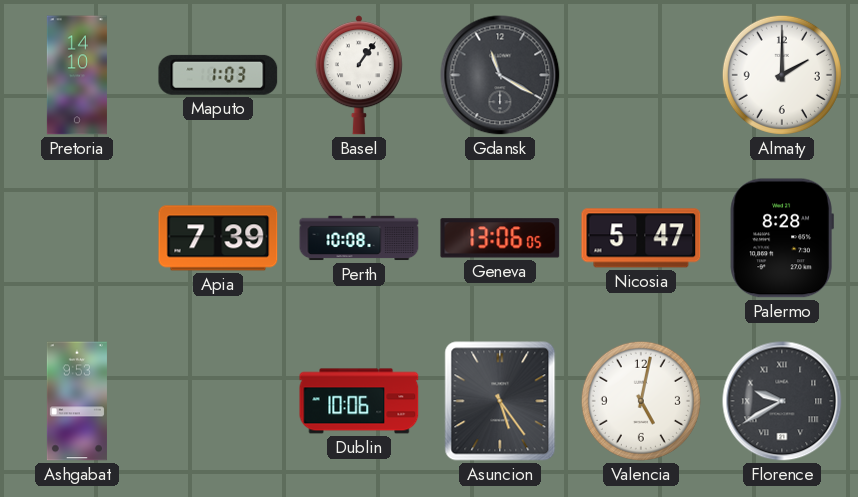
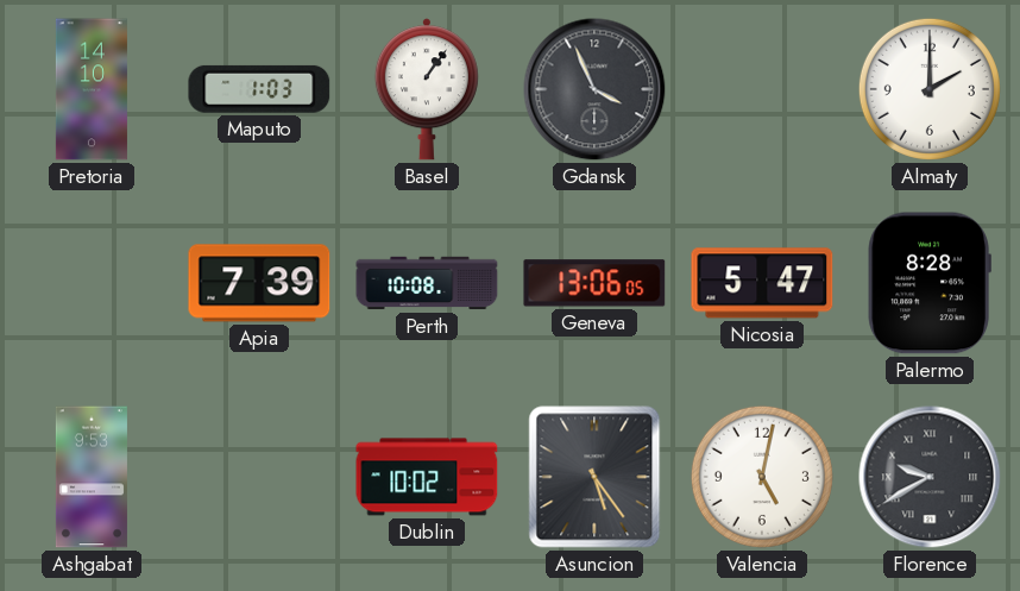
Gdansk: 11:20 -> 3:56 (594, 89)
Dublin: 10:06 -> 10:02 (427, 477)
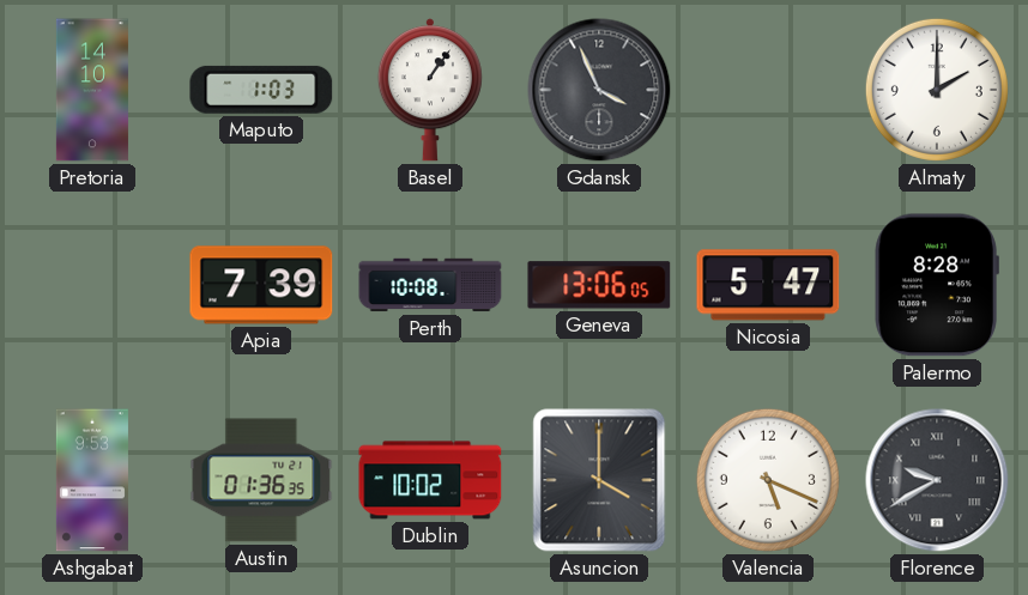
Austin: none -> 01:36 (261, 480)
Asuncion: 5:24 -> 4:00 (599, 480)
Valencia: 5:02 -> 5:19 (768, 480)
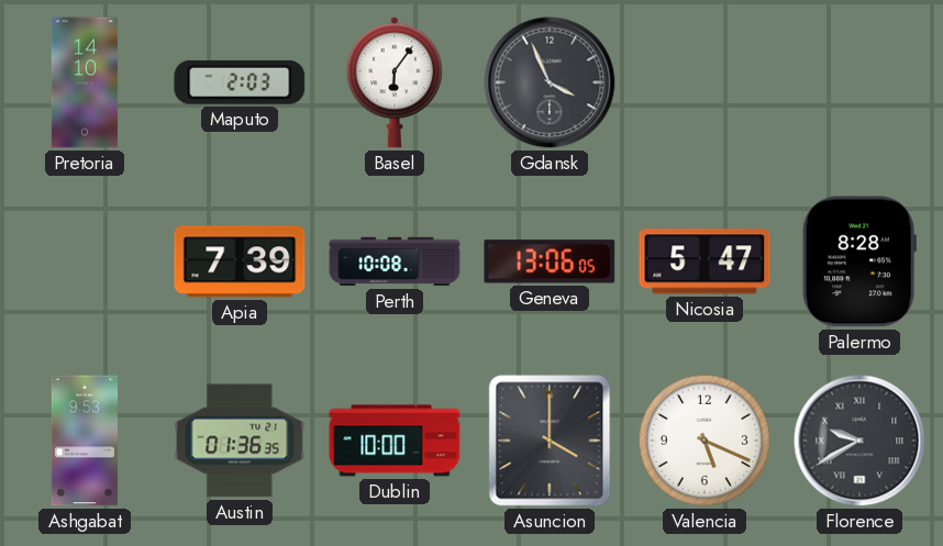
Maputo: 1:03 -> 2:03 (240, 82)
Basel: 1:06 -> 6:06 (395, 82)
Almaty: 2:00 -> none (937, 90)
Dublin: 10:02 -> 10:00 (395, 441)
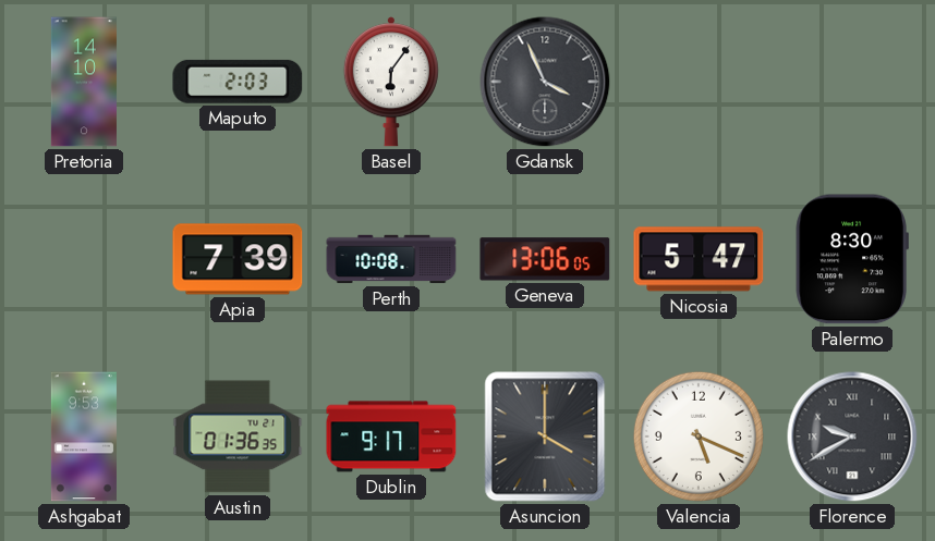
Palermo: 8:28 -> 8:30 (852, 259)
Dublin: 10:00 -> 9:17 (391, 437)
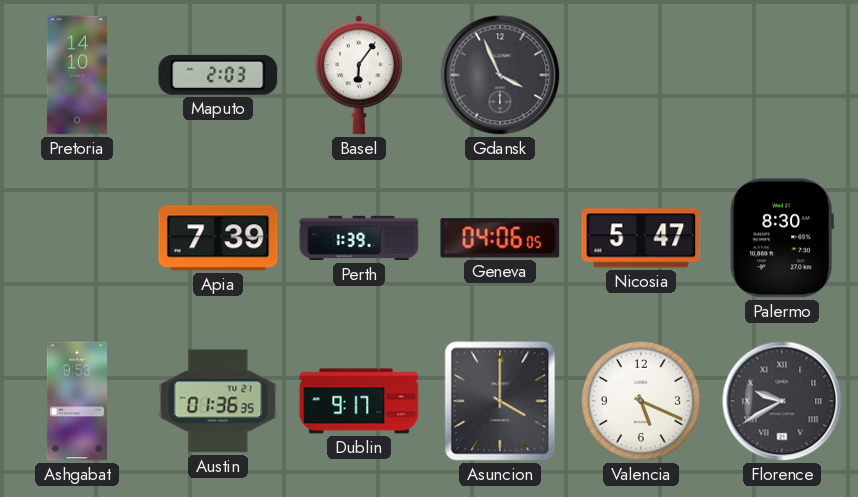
Perth: 10:08 -> 1:39 (359, 238)
Geneva: 13:06 -> 04:06 (500, 238)
